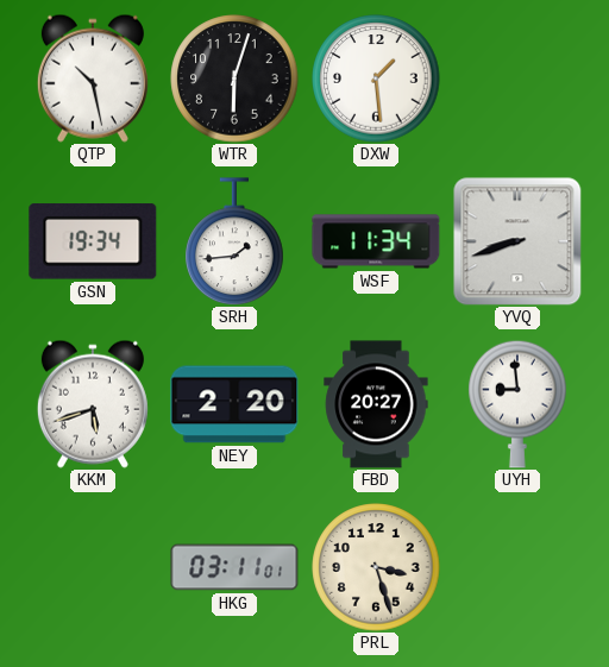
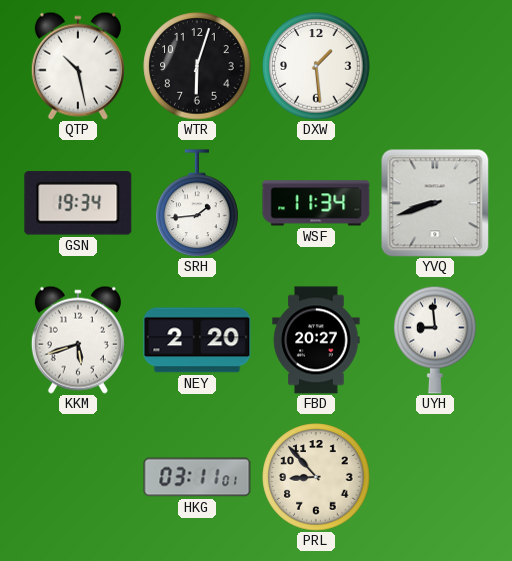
PRL: 3:27 -> 8:53 (316, 477)
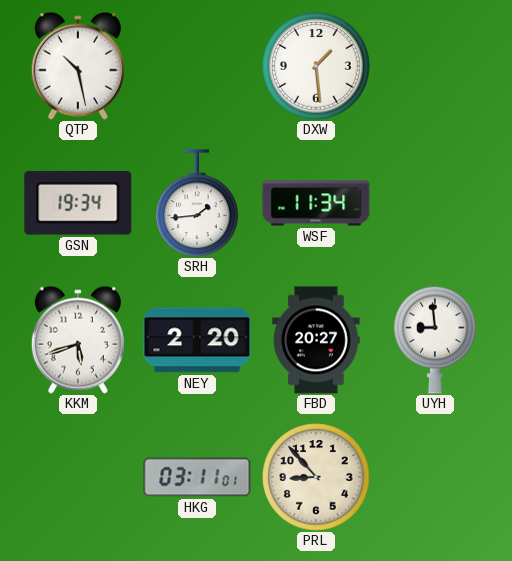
WTR: 6:03 -> none (197, 66)
YVQ: 8:42 -> none (435, 203)
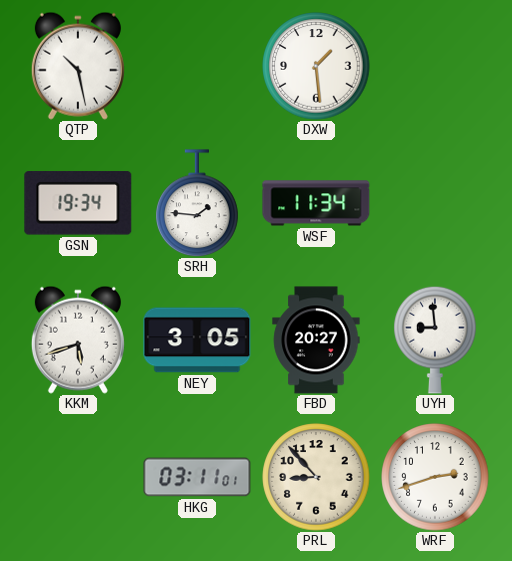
SRH: 1:44 -> 1:46 (197, 203)
NEY: 2:20 -> 3:05 (197, 340)
WRF: none -> 2:42 (435, 477)
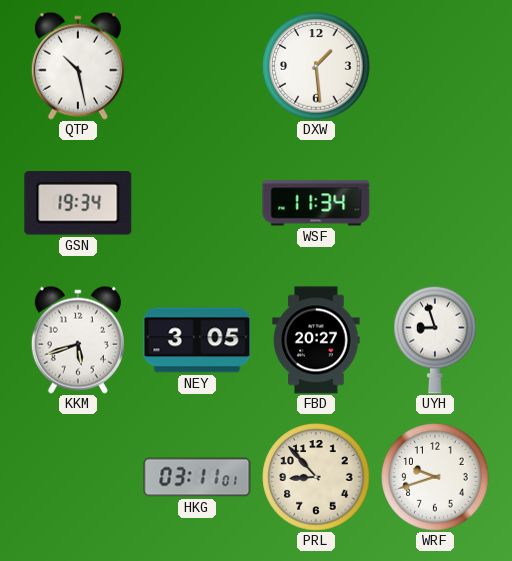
SRH: 1:46 -> none (197, 203)
UYH: 8:59 -> 8:57 (435, 340)
WRF: 2:42 -> 9:42 (435, 477)
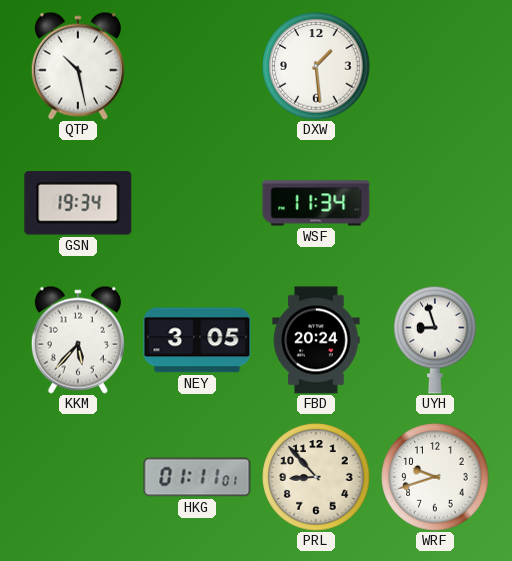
KKM: 5:42 -> 5:37 (78, 340)
FBD: 20:27 -> 20:24 (316, 340)
HKG: 03:11 -> 01:11 (197, 477)
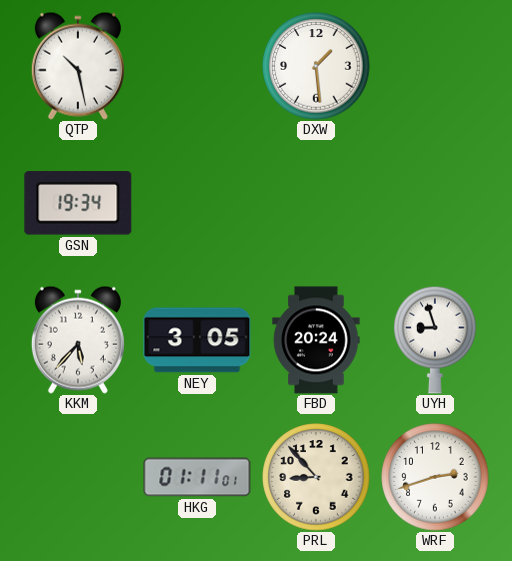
WSF: 11:34 -> none (316, 203)
WRF: 9:42 -> 2:42 (435, 477)
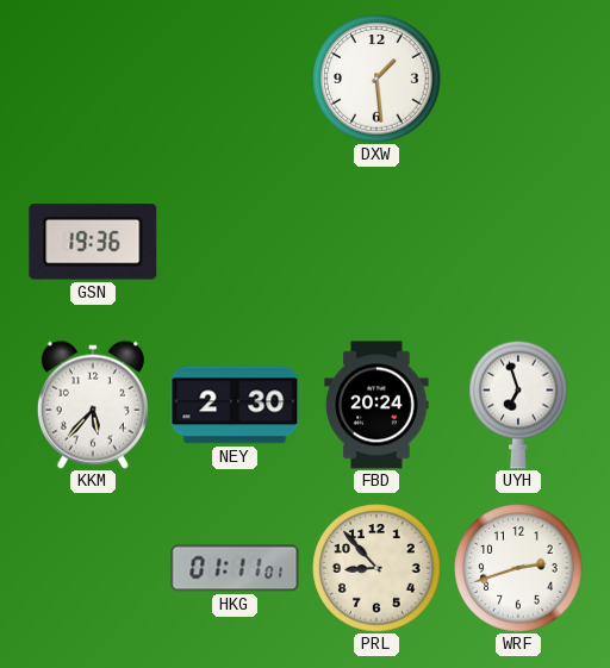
QTP: 10:28 -> none (78, 66)
GSN: 19:34 -> 19:36 (93, 242)
NEY: 3:05 -> 2:30 (235, 405)
UYH: 8:57 -> 6:57 (518, 405)
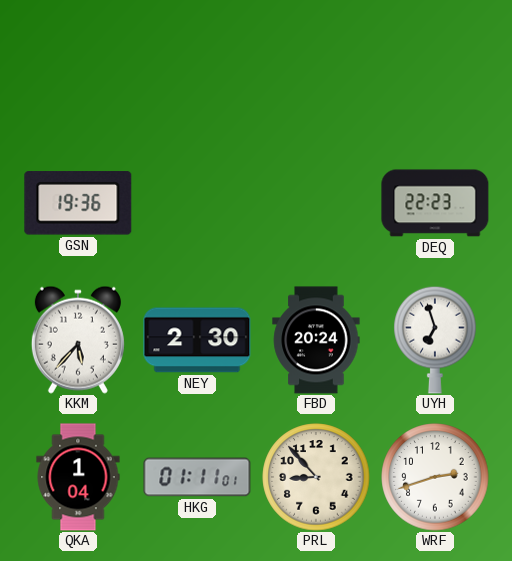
DXW: 1:29 -> none (376, 79)
DEQ: none -> 22:23 (435, 203)
QKA: none -> 1:04 (78, 477)
